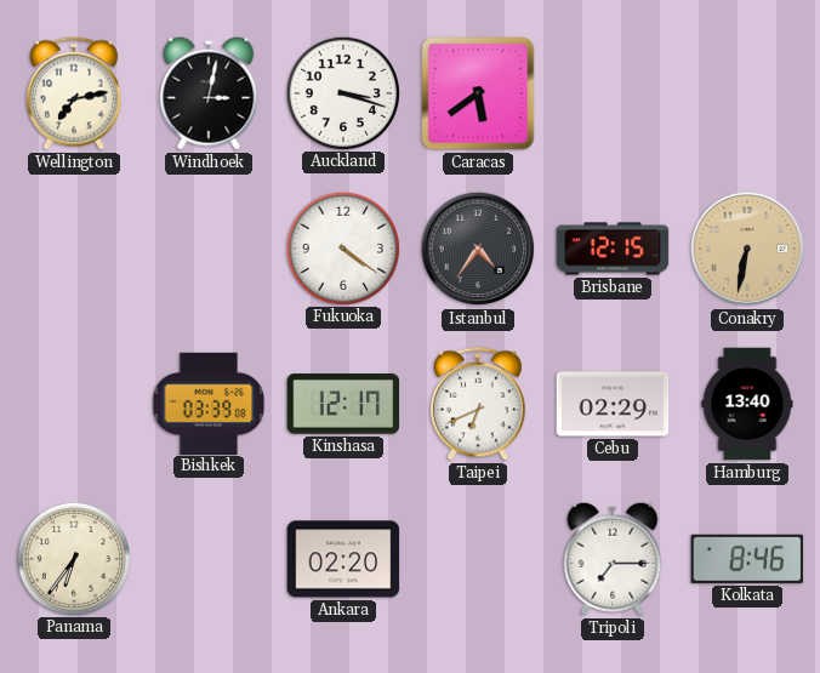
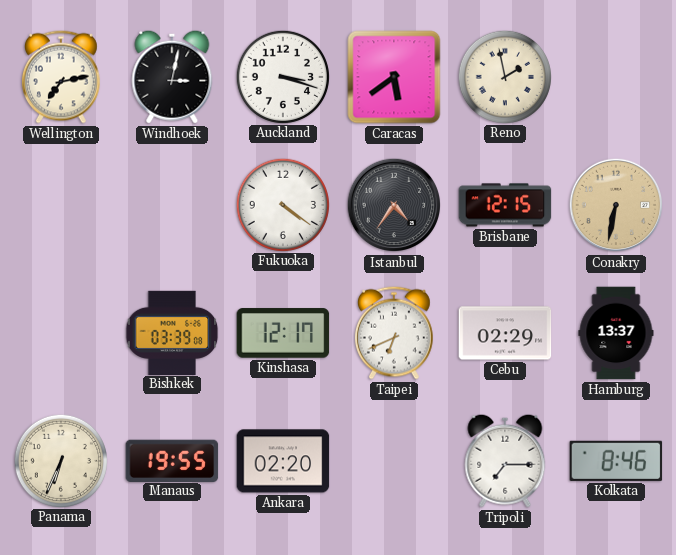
Reno: none -> 1:58 (504, 76)
Hamburg: 13:40 -> 13:37 (616, 333)
Panama: 6:36 -> 6:34 (60, 460)
Manaus: none -> 19:55 (172, 460)
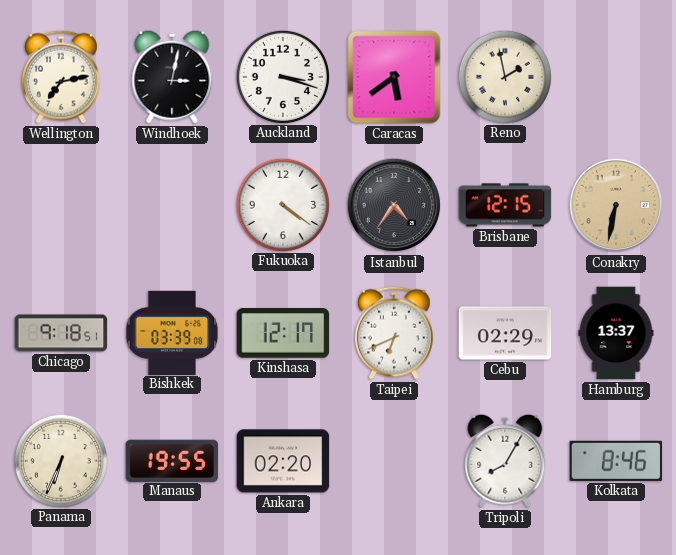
Chicago: none -> 9:18 (61, 333)
Tripoli: 7:15 -> 8:05 (505, 461)
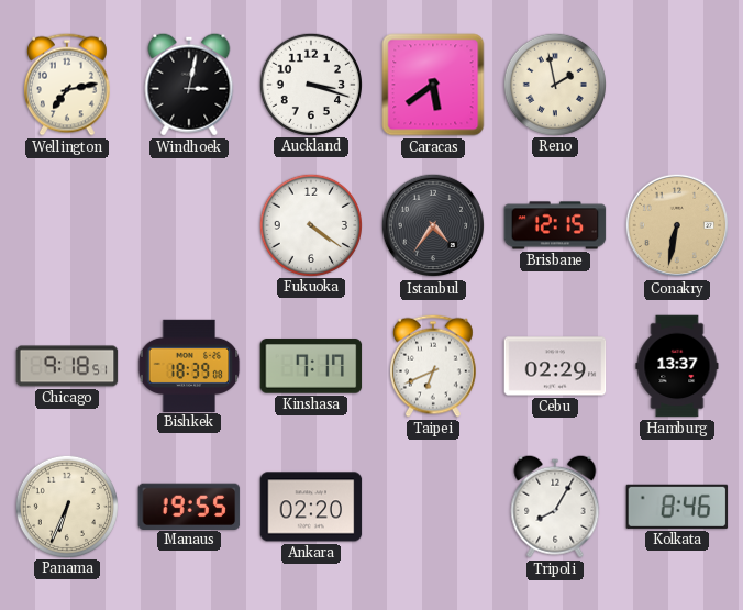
Bishkek: 03:39 -> 18:39 (189, 365)
Kinshasa: 12:17 -> 7:17 (311, 366)
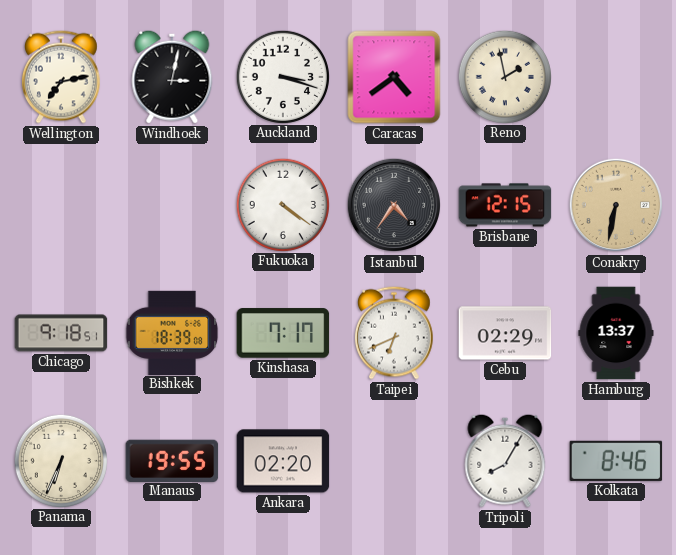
Caracas: 5:39 -> 4:39 (394, 77)
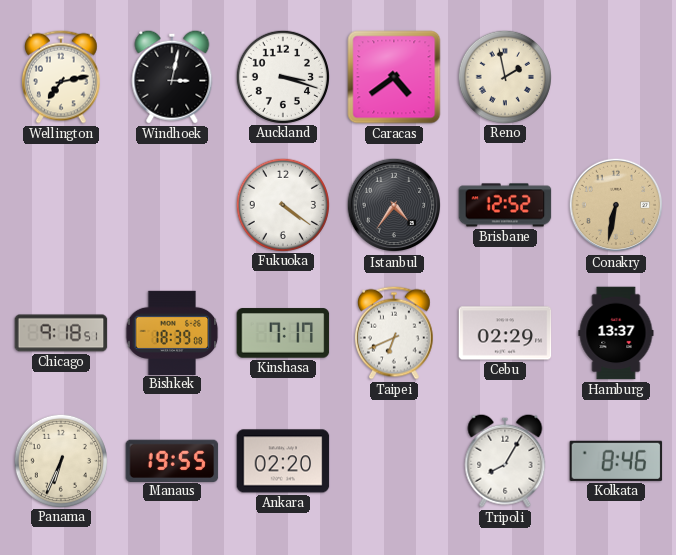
Brisbane: 12:15 -> 12:52 (505, 205)
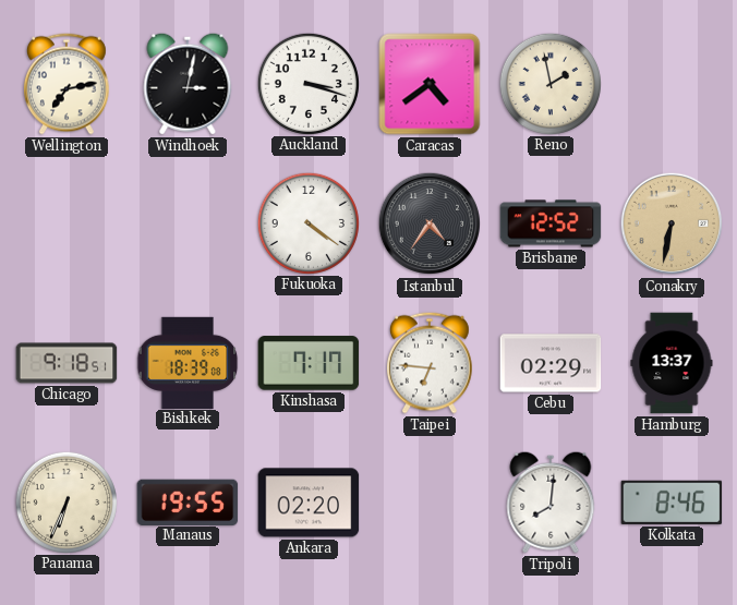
Taipei: 6:41 -> 6:46 (430, 363)
Tripoli: 8:05 -> 8:01 (551, 503)
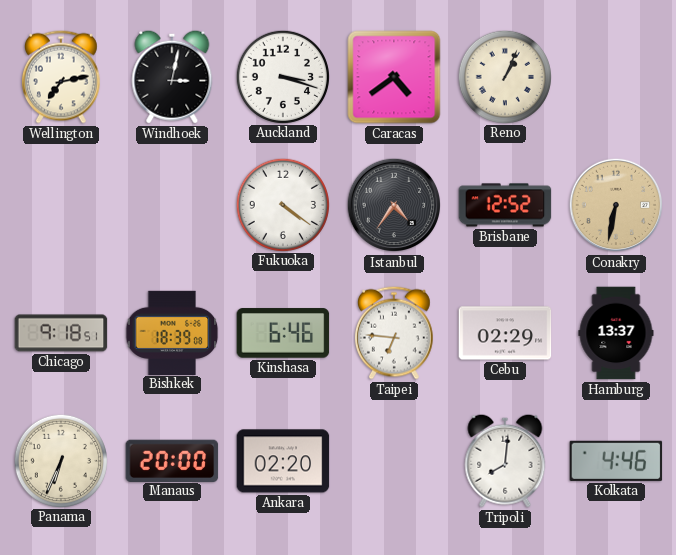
Reno: 1:58 -> 1:04 (504, 76)
Kinshasa: 7:17 -> 6:46 (283, 333)
Manaus: 19:55 -> 20:00 (172, 460)
Kolkata: 8:46 -> 4:46 (616, 461)
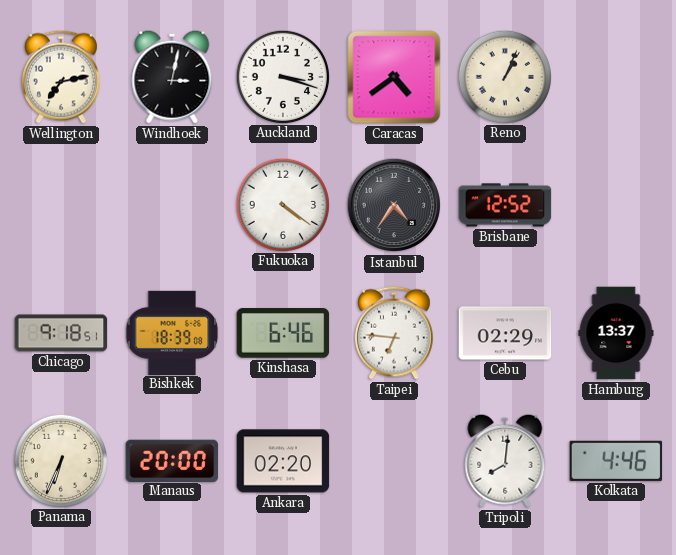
Conakry: 6:32 -> none (616, 205)
